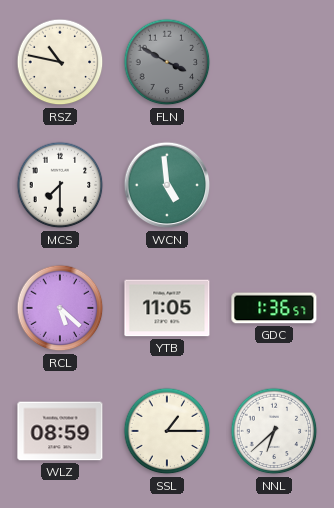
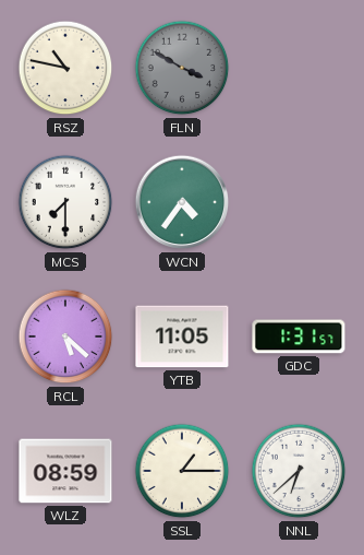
WCN: 4:59 -> 4:36 (182, 202)
GDC: 1:36 -> 1:31 (299, 336)
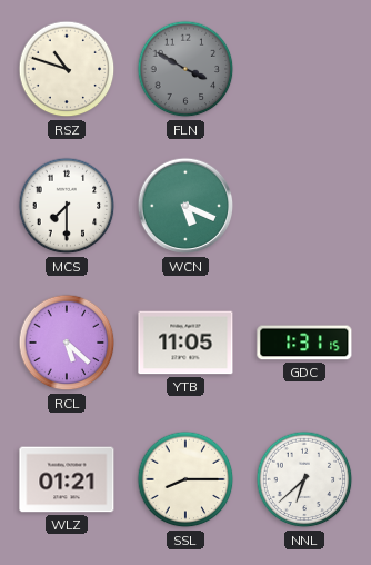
RSZ: 10:47 -> 10:48 (67, 69)
WCN: 4:36 -> 5:19 (185, 206)
GDC: 1:31:57 -> 1:31:15 (304, 343)
WLZ: 08:59 -> 01:21 (67, 479)
SSL: 1:15 -> 8:15 (185, 479)
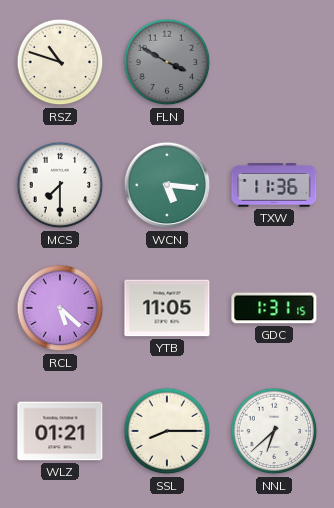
WCN: 5:19 -> 5:16 (167, 185)
TXW: none -> 11:36 (274, 185)
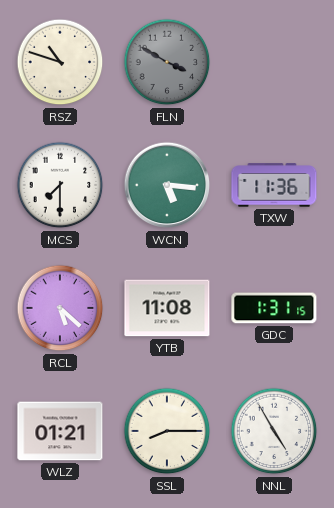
YTB: 11:05 -> 11:08 (167, 308)
NNL: 6:38 -> 4:55 (274, 431)
